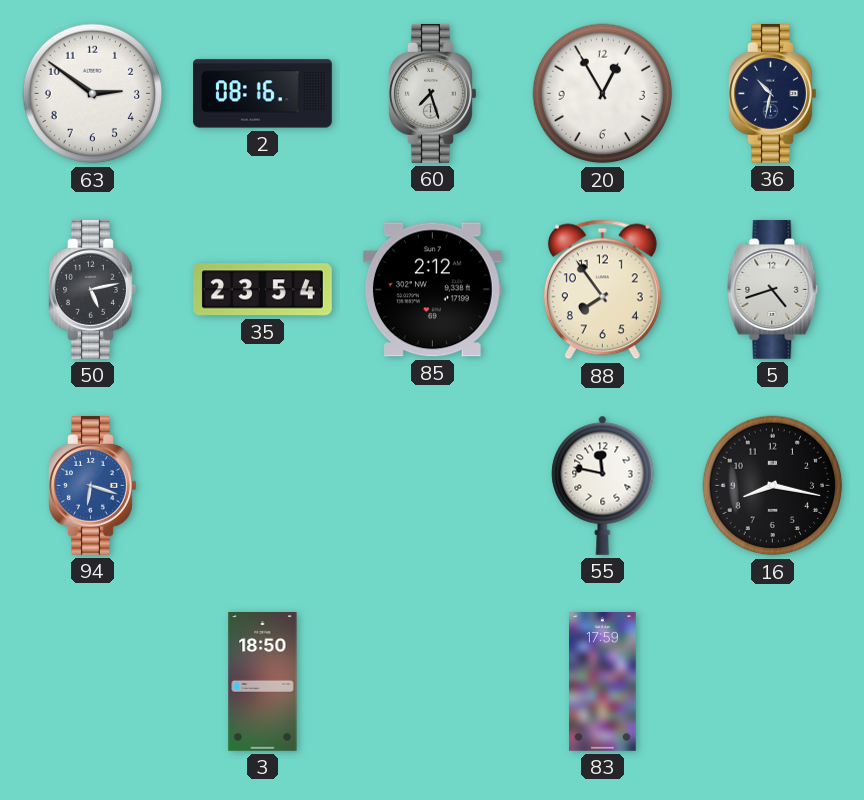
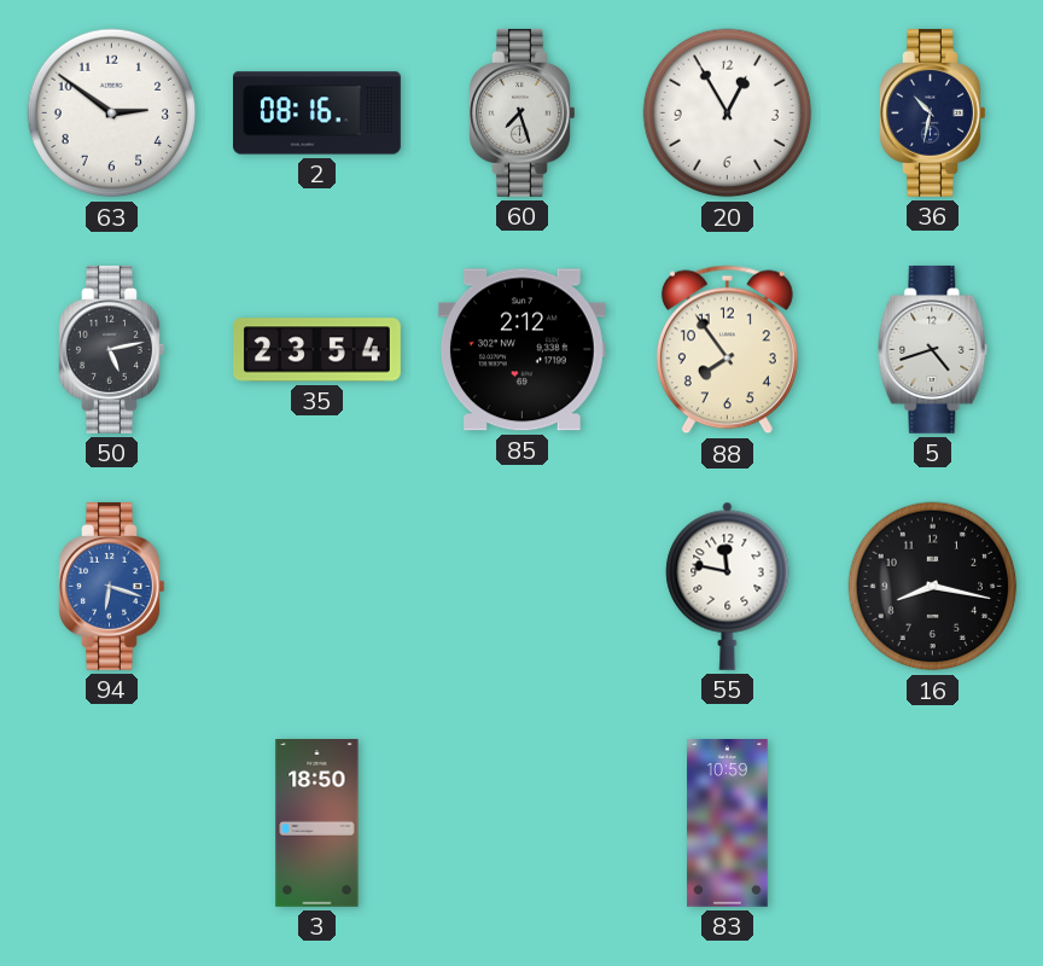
83: 17:59 -> 10:59 (728, 824)
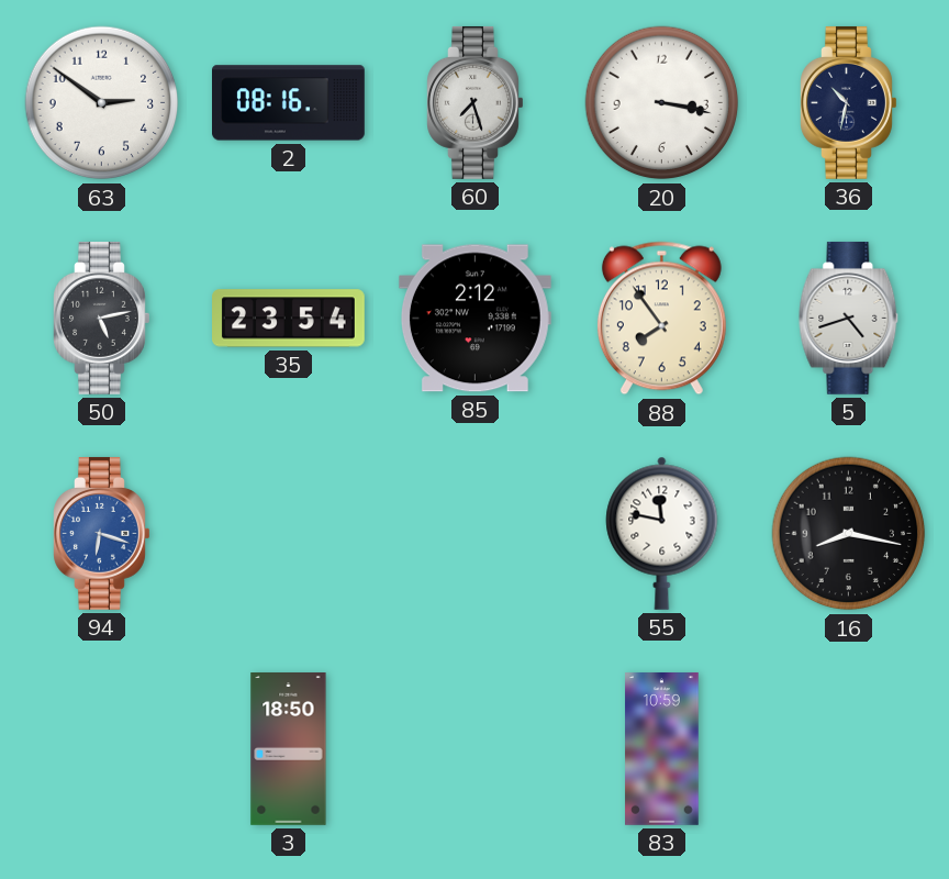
20: 12:55 -> 3:17 (662, 103)
